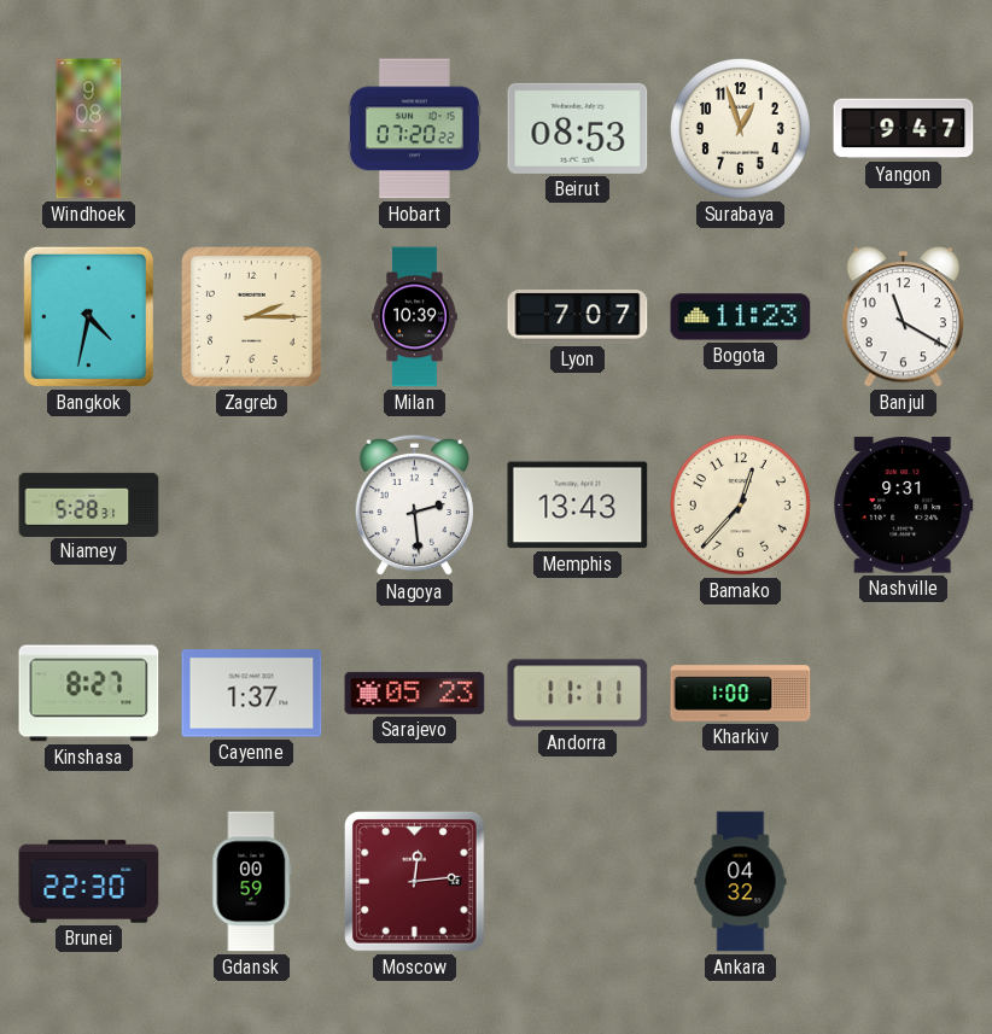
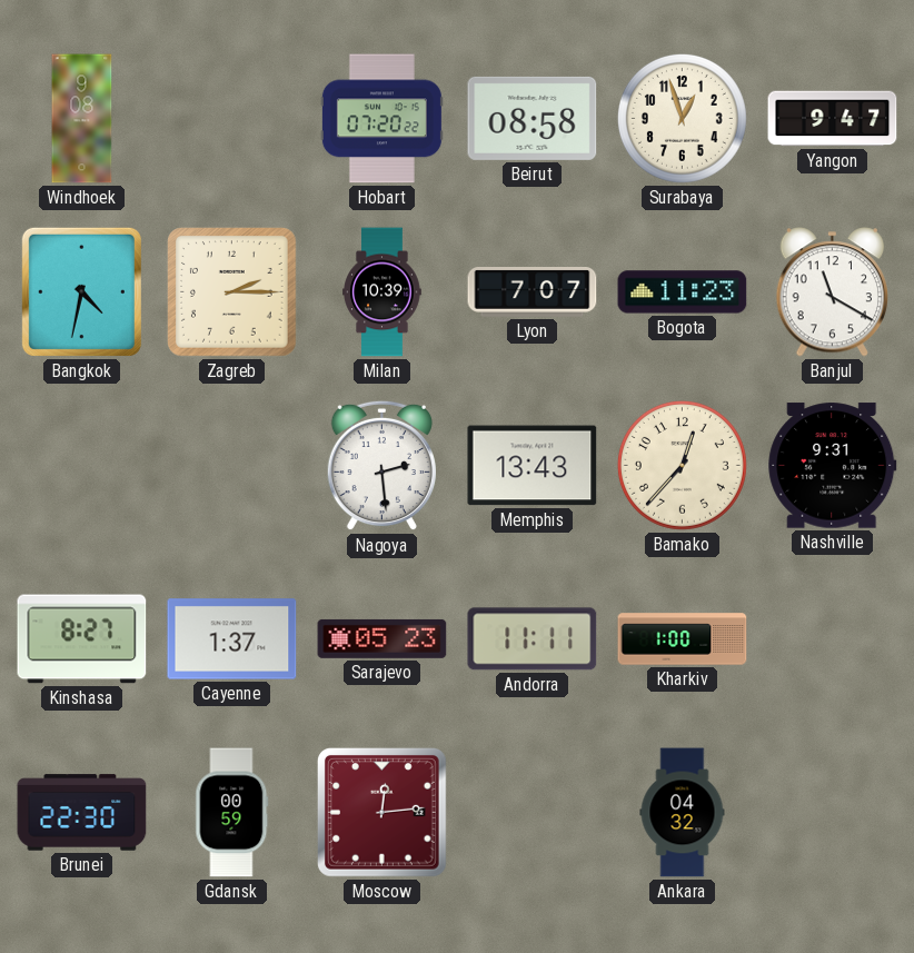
Beirut: 08:53 -> 08:58 (533, 118)
Niamey: 5:28 -> none (89, 504)
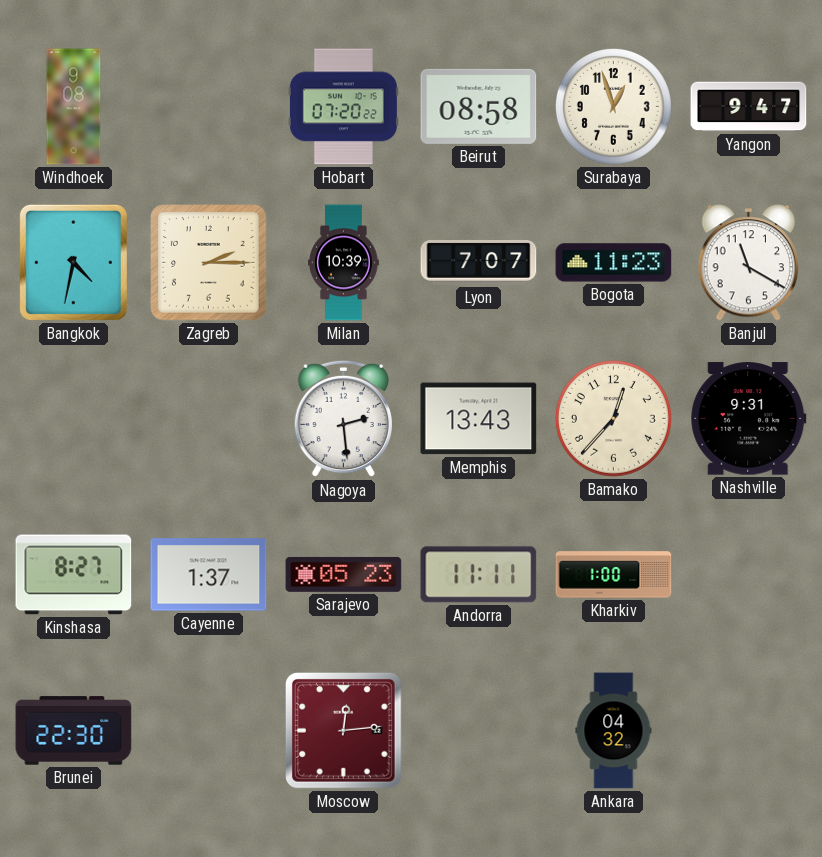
Gdansk: 00:59 -> none (232, 813)
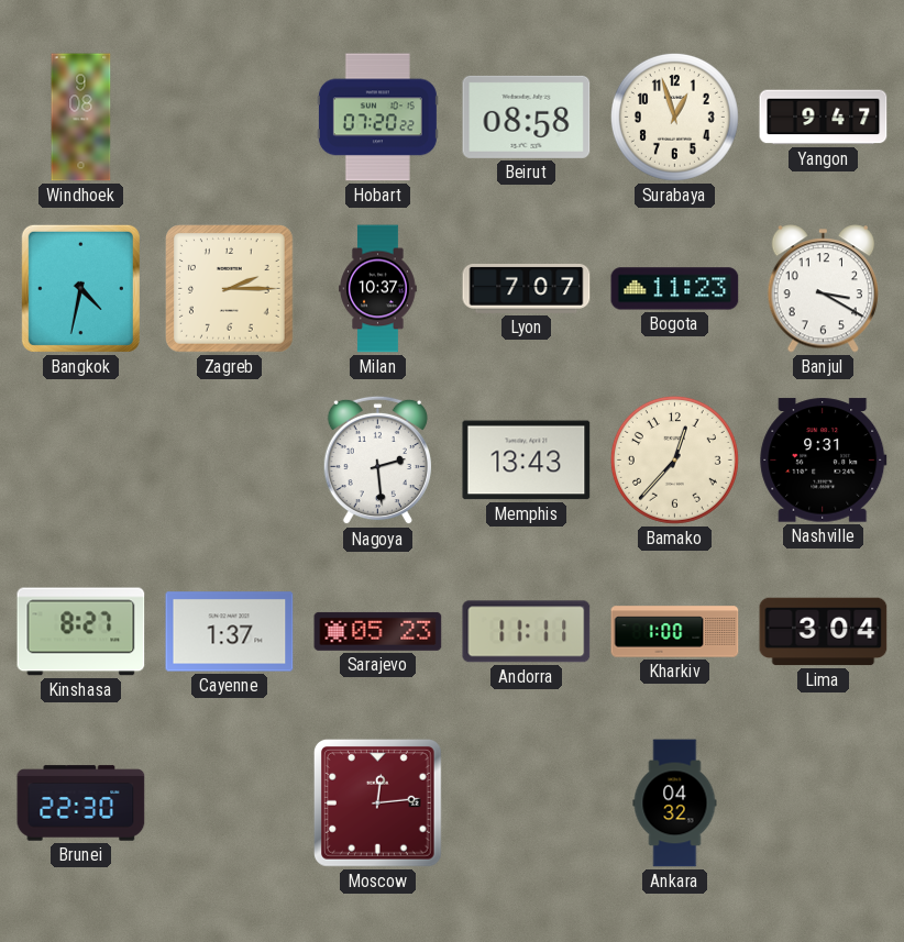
Milan: 10:39 -> 10:37 (378, 289)
Banjul: 11:20 -> 3:20 (823, 289)
Lima: none -> 3:04 (824, 632)
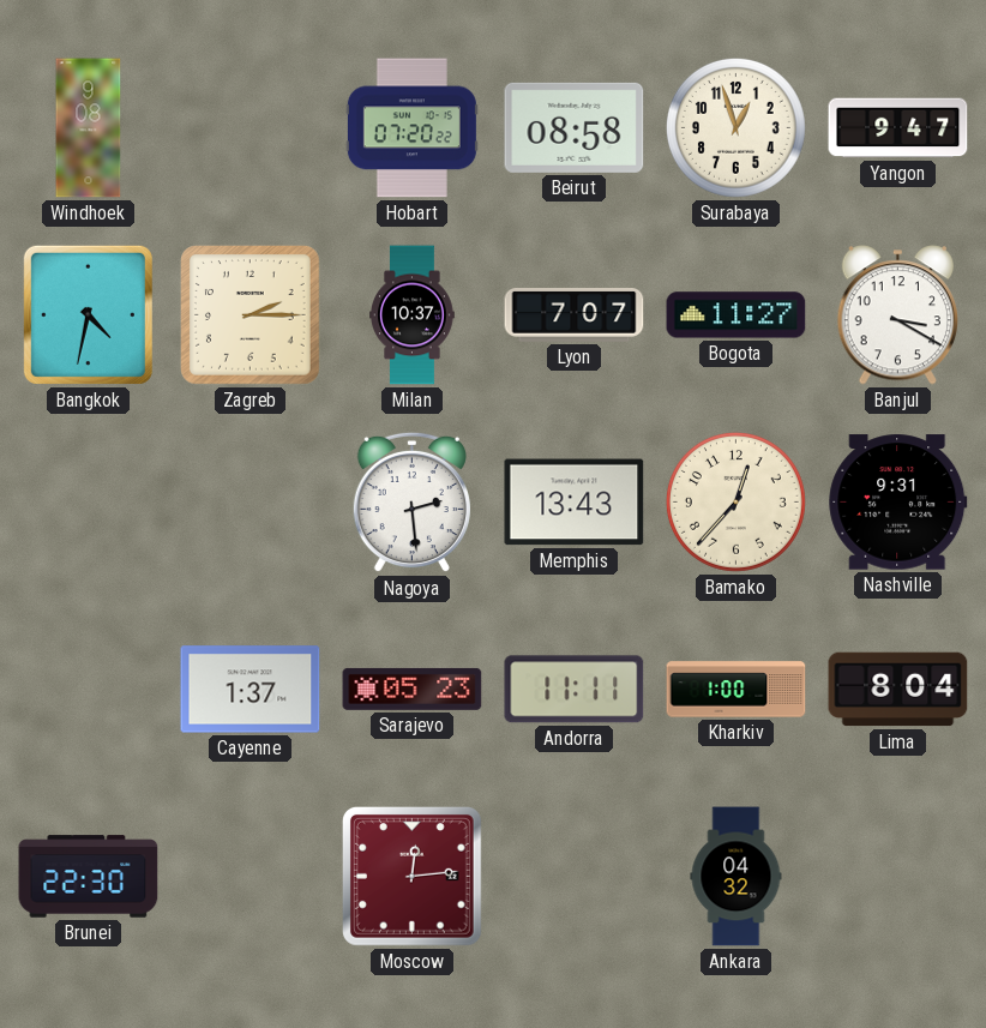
Bogota: 11:23 -> 11:27 (737, 315)
Kinshasa: 8:27 -> none (81, 632)
Lima: 3:04 -> 8:04 (898, 690)
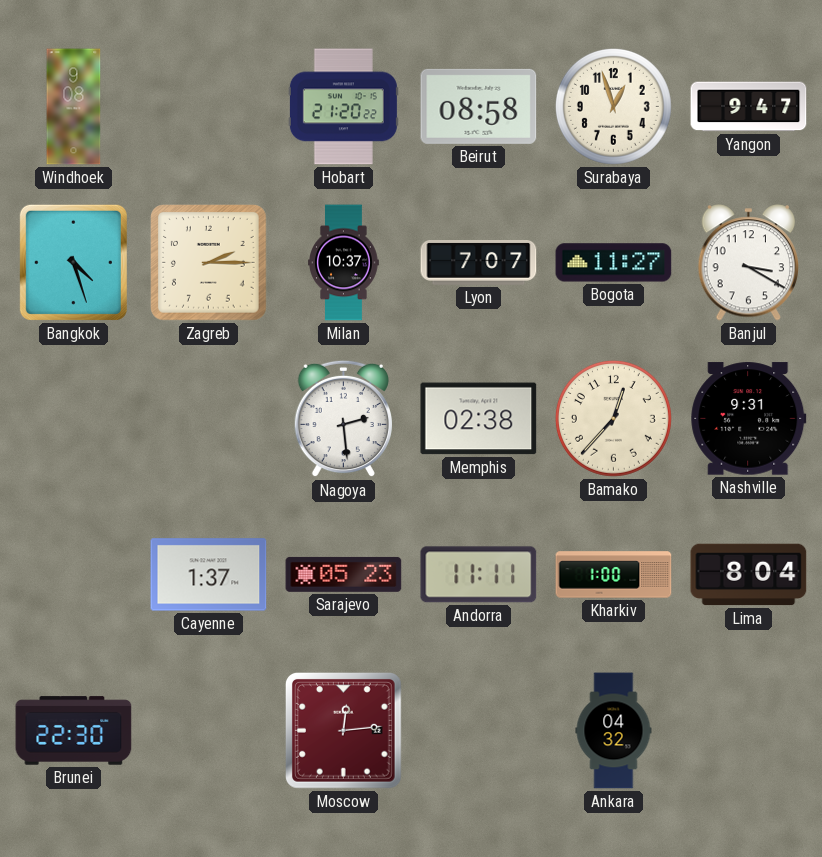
Hobart: 07:20 -> 21:20 (343, 107)
Bangkok: 4:32 -> 4:27 (73, 262)
Memphis: 13:43 -> 02:38 (479, 419)
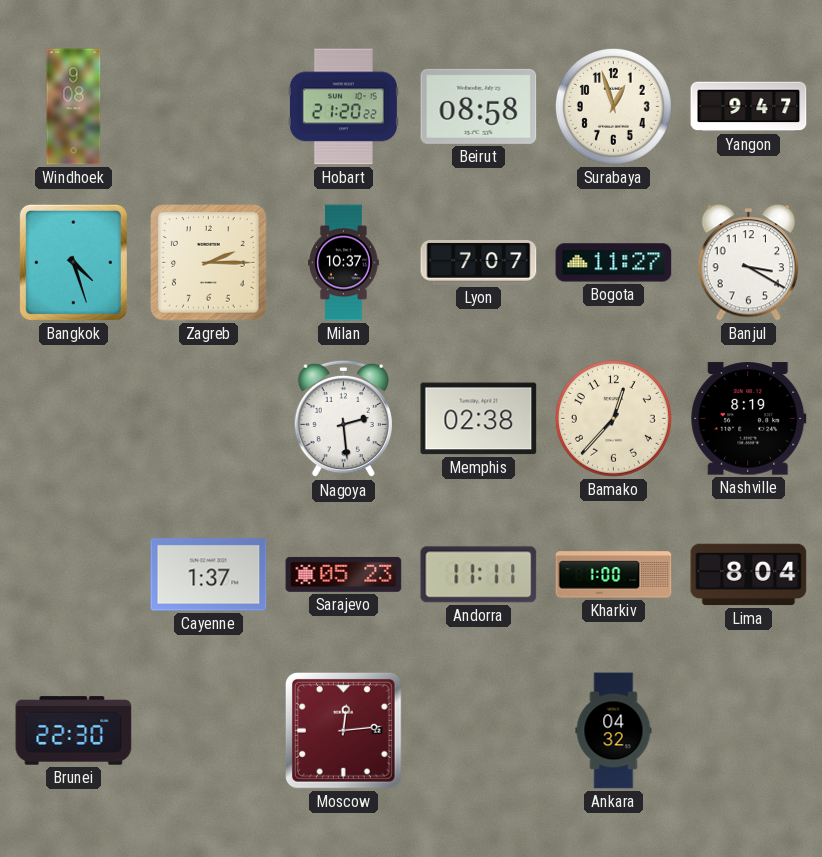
Nashville: 9:31 -> 8:19 (749, 419)
